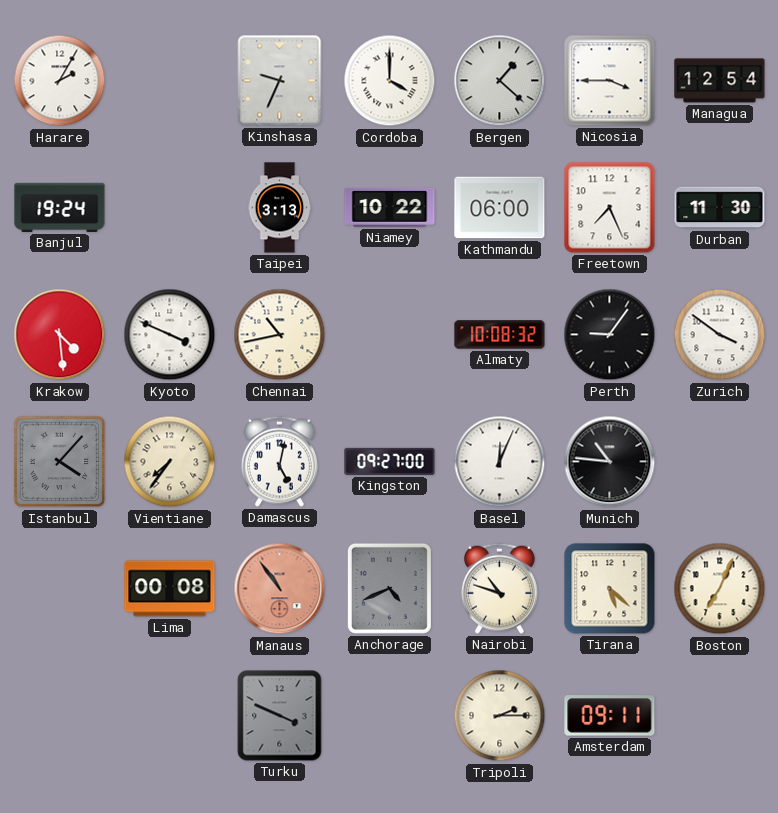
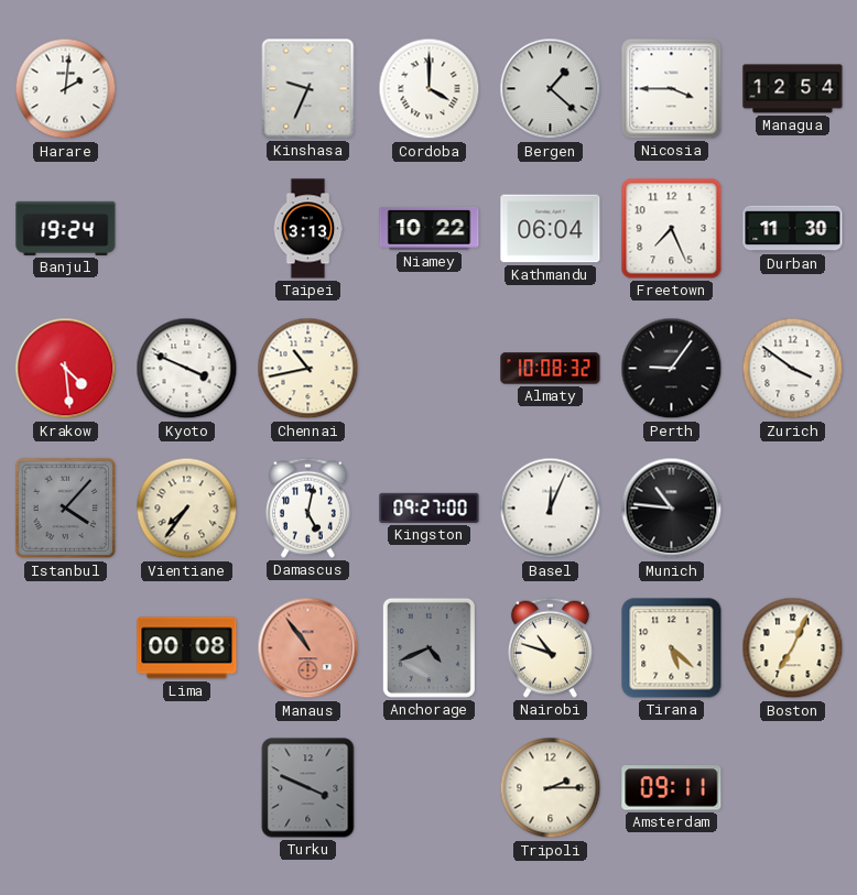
Harare: 2:05 -> 2:01 (66, 89)
Kathmandu: 06:00 -> 06:04 (551, 229)
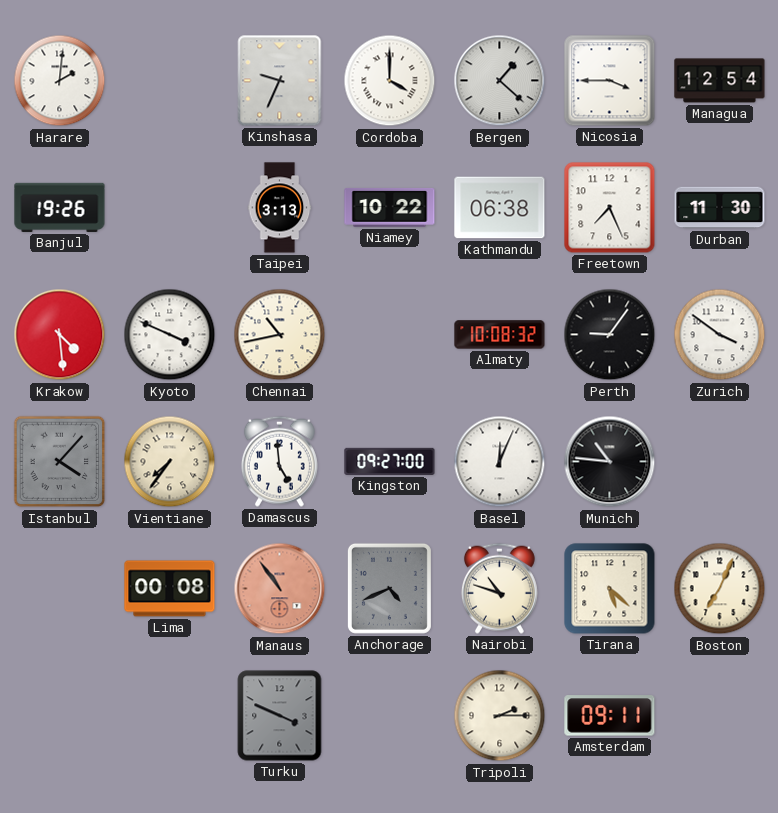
Banjul: 19:24 -> 19:26 (60, 207)
Kathmandu: 06:04 -> 06:38 (500, 208)
Damascus: 5:02 -> 4:59 (279, 461)
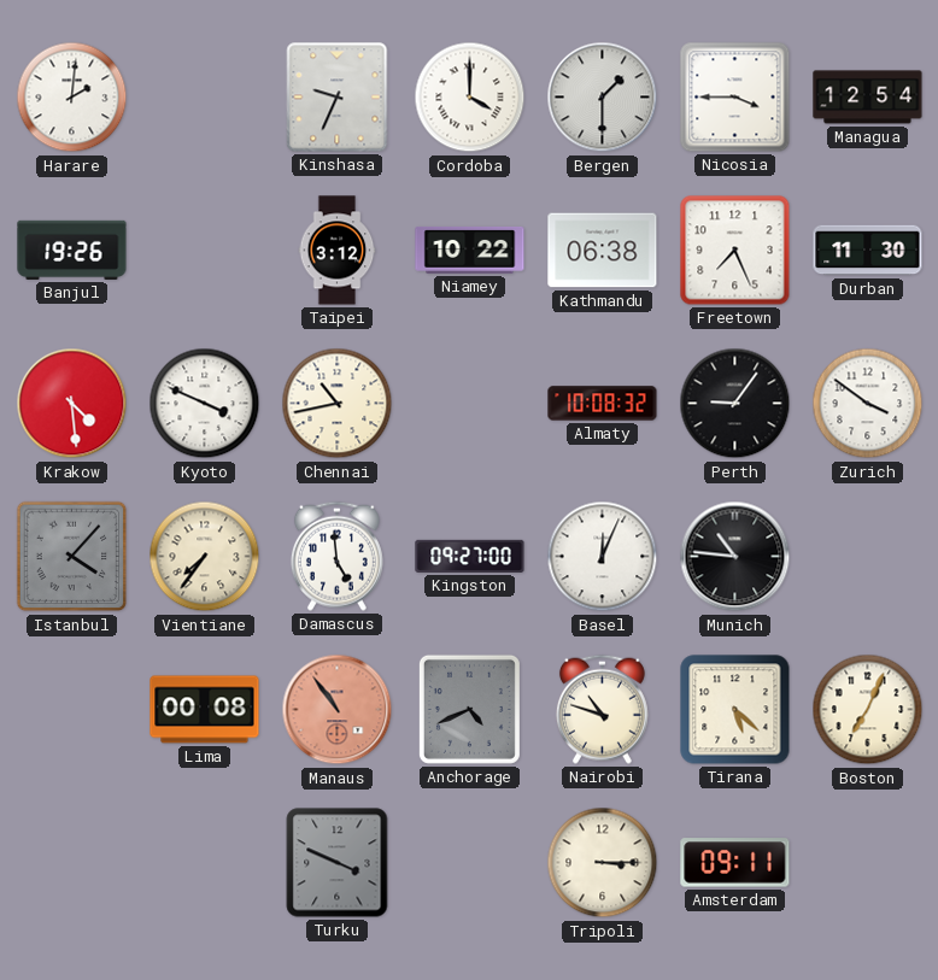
Bergen: 1:22 -> 1:30 (603, 98)
Taipei: 3:13 -> 3:12 (338, 251)
Tripoli: 2:15 -> 3:15 (603, 863)
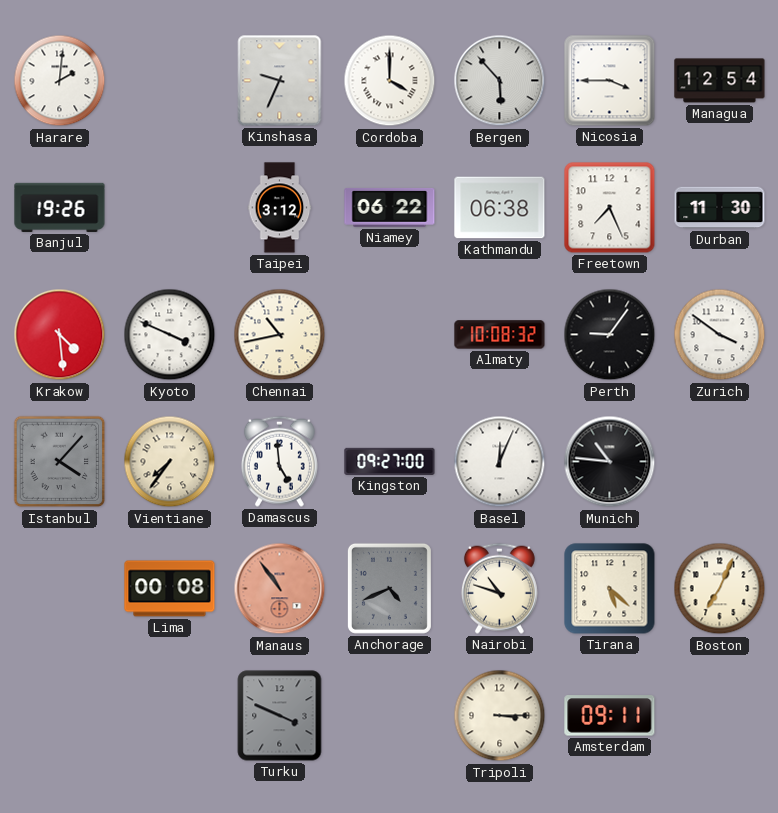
Bergen: 1:30 -> 5:53 (500, 81)
Niamey: 10:22 -> 06:22 (390, 207)
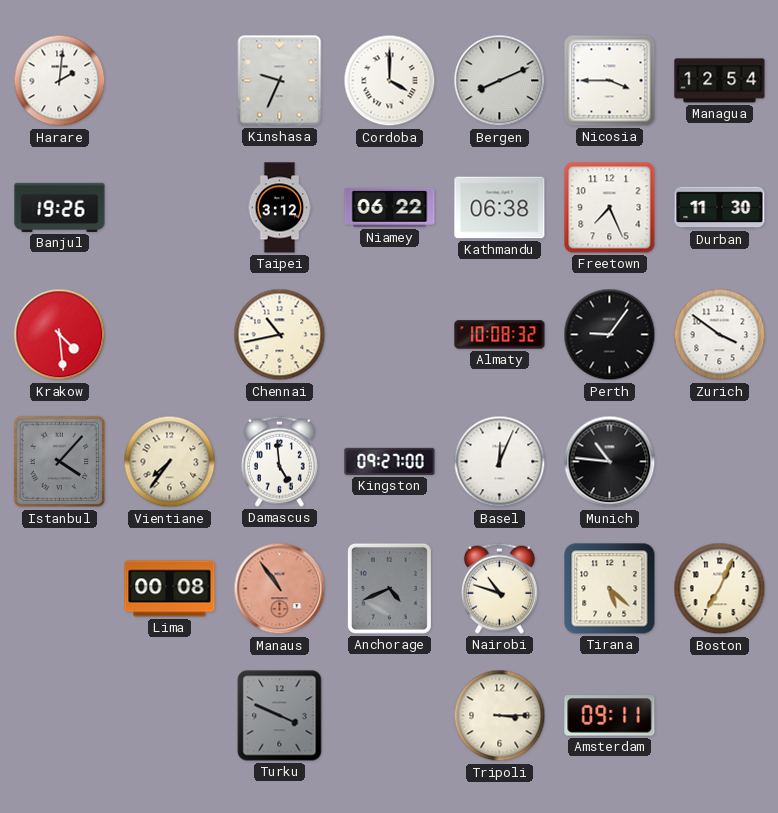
Bergen: 5:53 -> 8:11 (500, 81)
Kyoto: 3:49 -> none (170, 335)
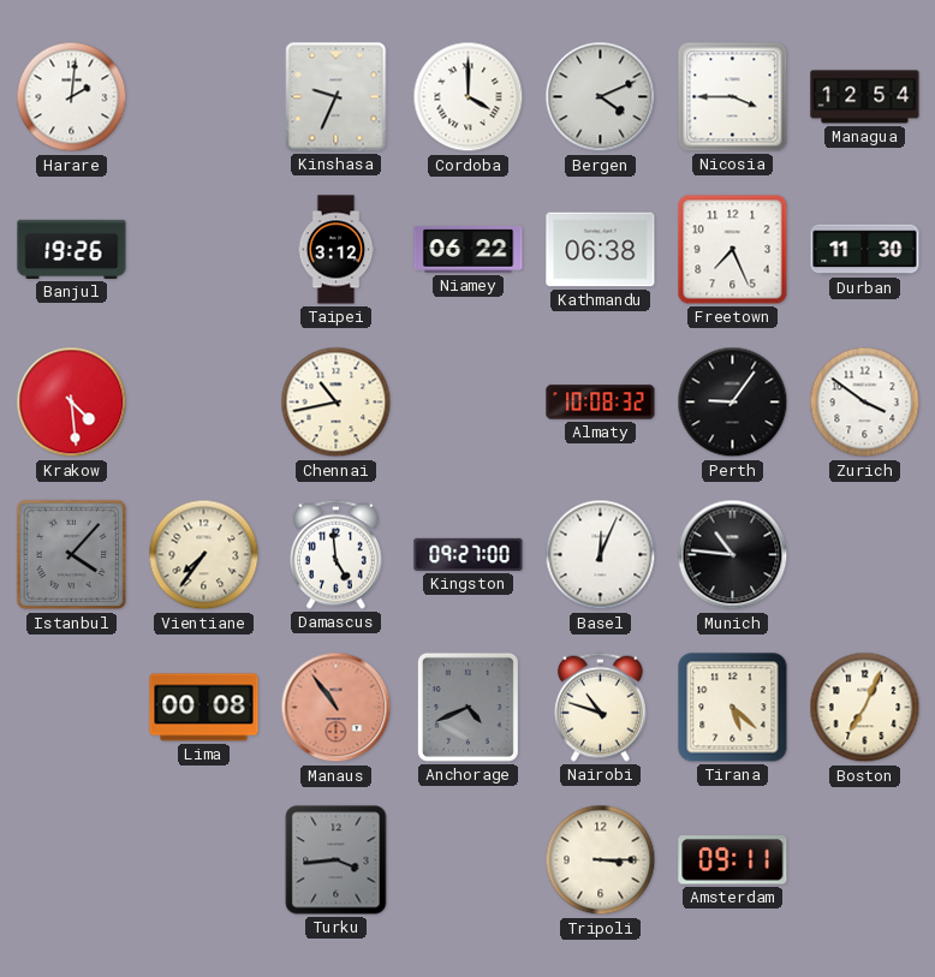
Bergen: 8:11 -> 4:11 (601, 97)
Turku: 3:49 -> 3:44 (337, 860)
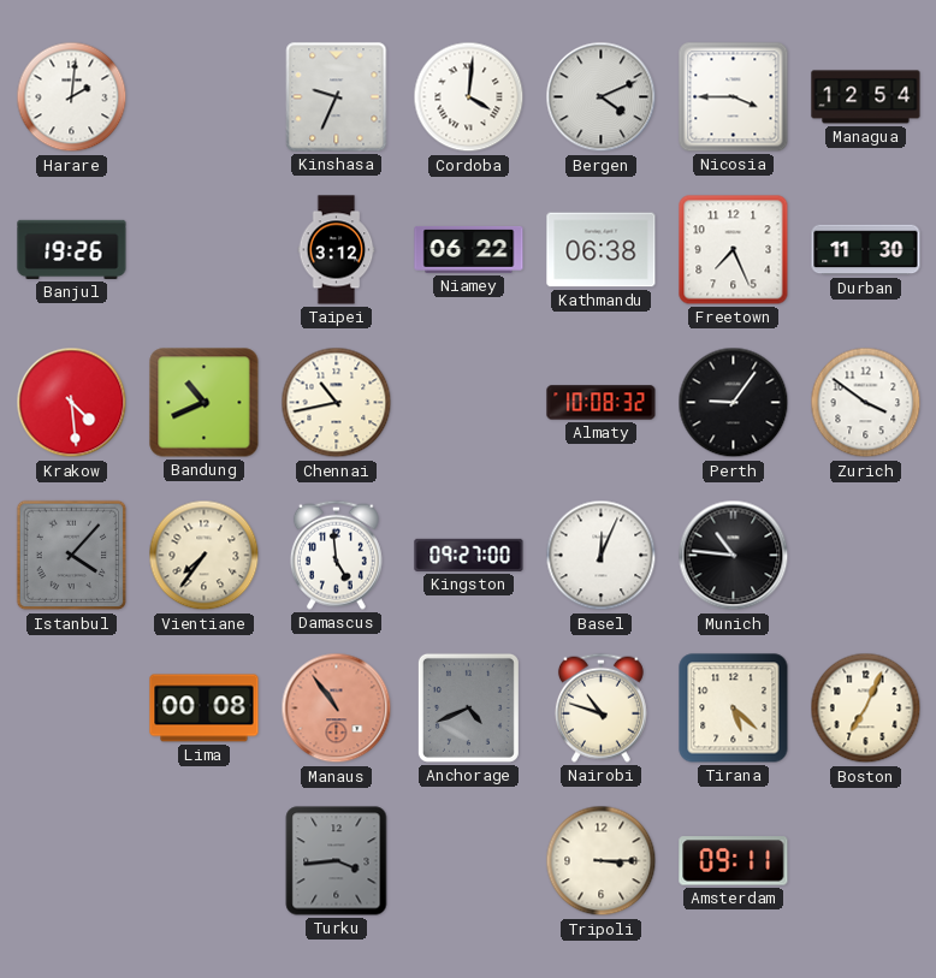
Cordoba: 4:00 -> 4:01 (469, 97)
Bandung: none -> 10:41 (205, 403)
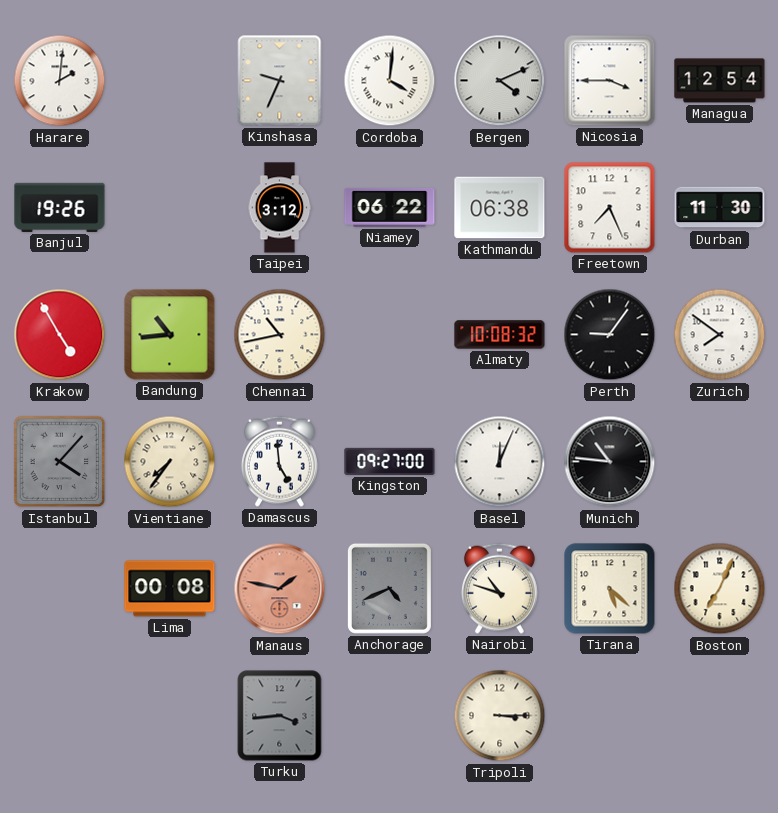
Krakow: 4:29 -> 4:55 (60, 335)
Bandung: 10:41 -> 10:44 (170, 335)
Zurich: 3:51 -> 7:51 (720, 335)
Manaus: 10:54 -> 1:47 (280, 589)
Amsterdam: 09:11 -> none (734, 861)
